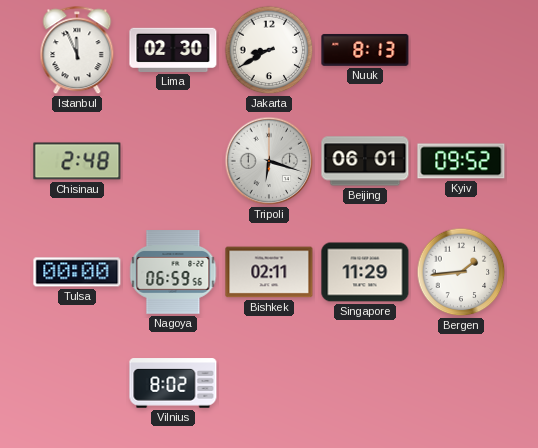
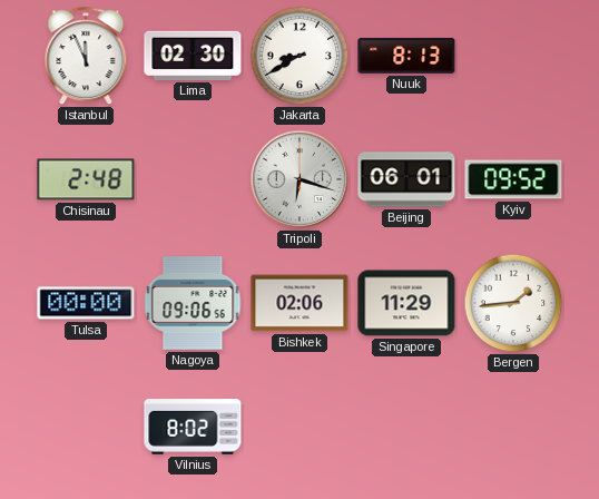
Nagoya: 06:59 -> 09:06 (193, 303)
Bishkek: 02:11 -> 02:06 (299, 303)
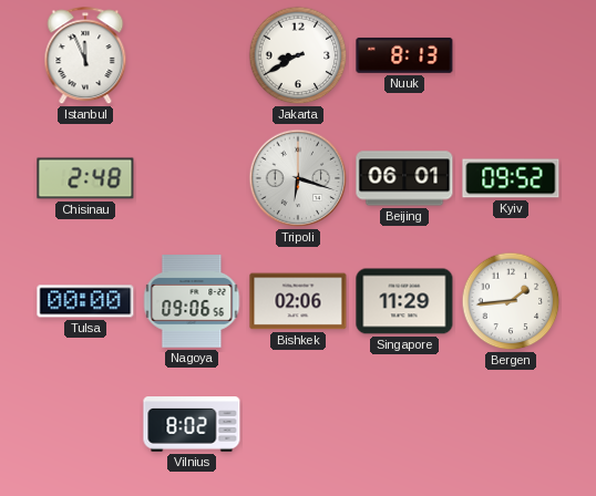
Lima: 02:30 -> none (193, 56)
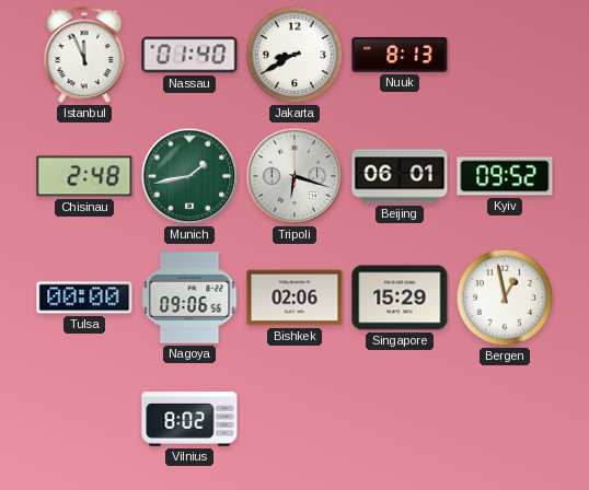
Nassau: none -> 01:40 (189, 55)
Munich: none -> 1:43 (189, 176)
Singapore: 11:29 -> 15:29 (400, 297)
Bergen: 1:44 -> 12:58 (505, 297)
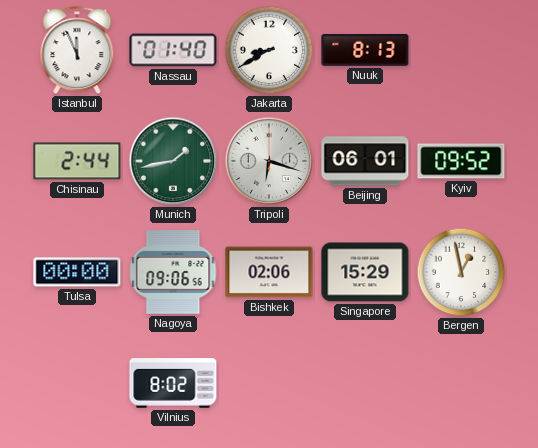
Chisinau: 2:48 -> 2:44 (77, 161)
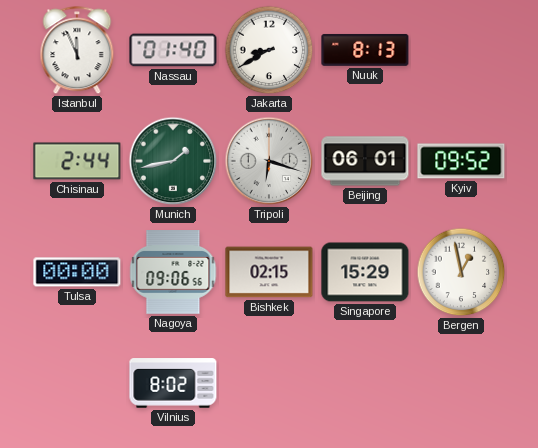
Bishkek: 02:06 -> 02:15 (269, 272)
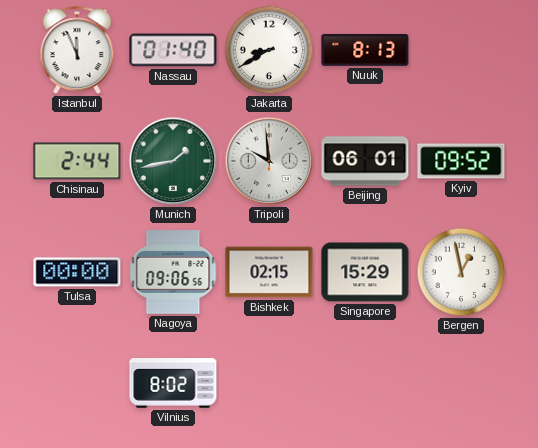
Tripoli: 6:18 -> 9:59 (269, 161)
